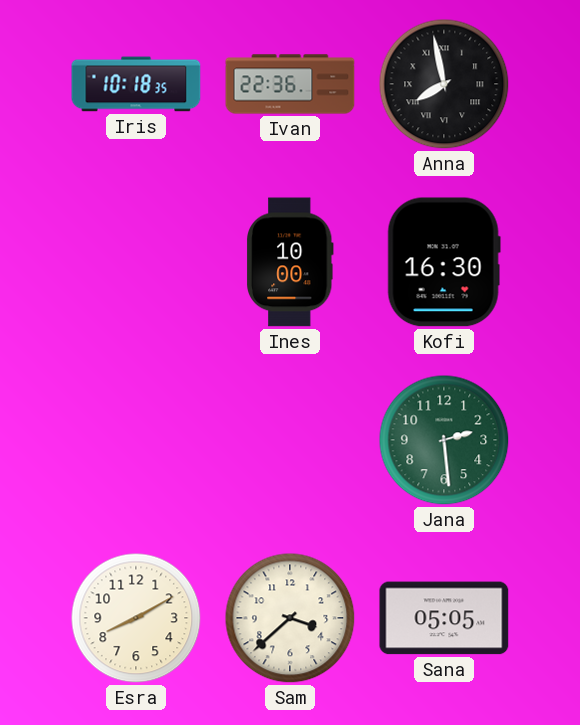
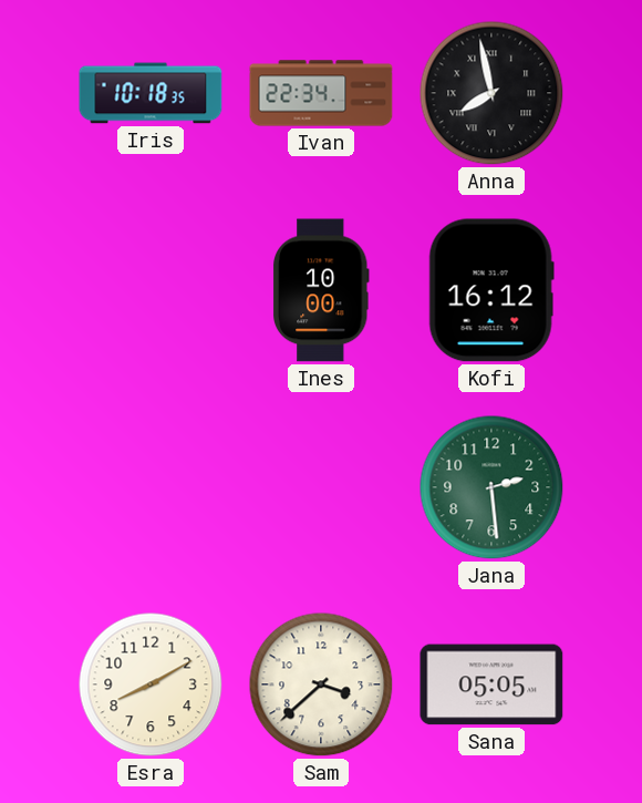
Ivan: 22:36 -> 22:34 (321, 93)
Kofi: 16:30 -> 16:12 (491, 290)
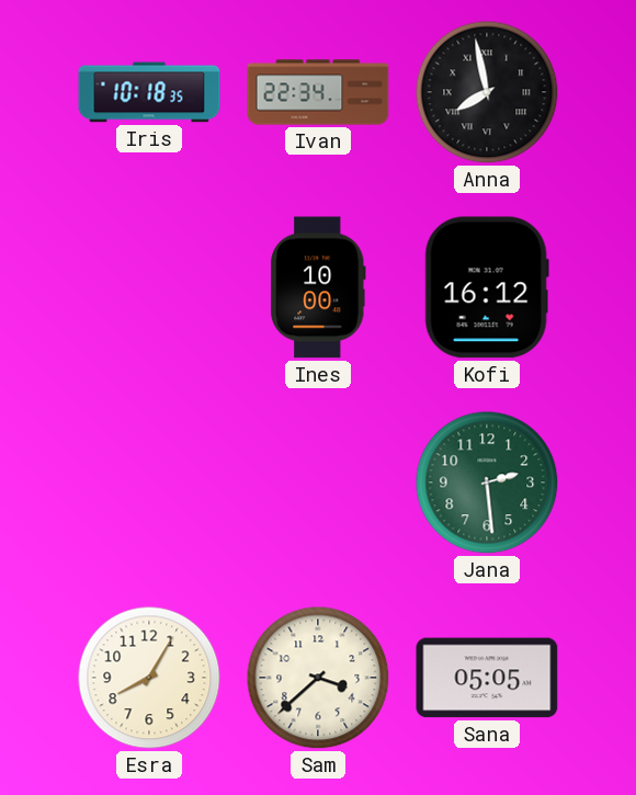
Esra: 8:10 -> 8:05 (149, 678)
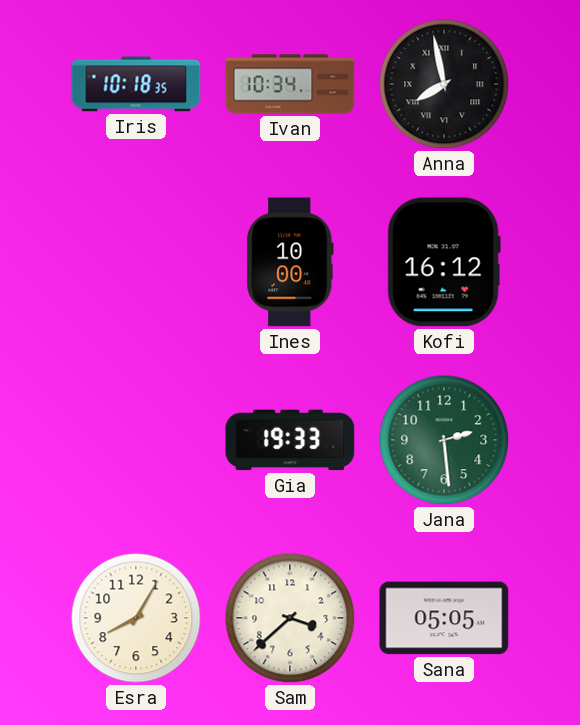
Ivan: 22:34 -> 10:34 (290, 84)
Gia: none -> 19:33 (290, 440)
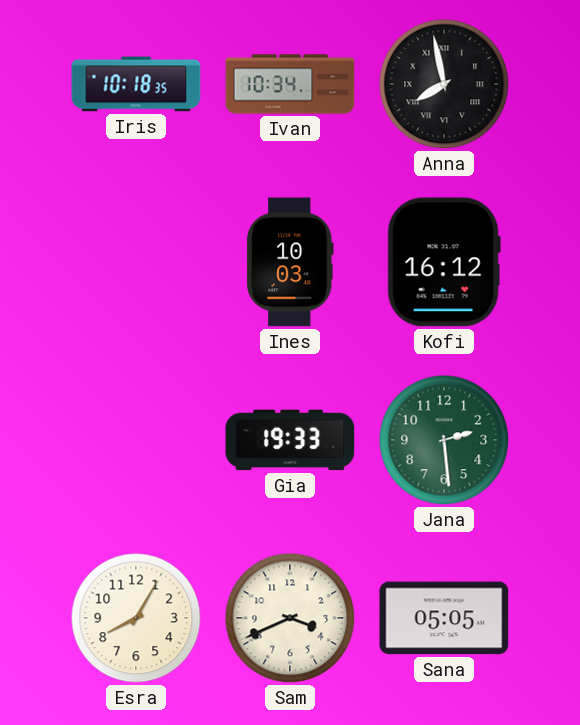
Ines: 10:00 -> 10:03 (290, 262)
Sam: 3:38 -> 3:41 (290, 618)
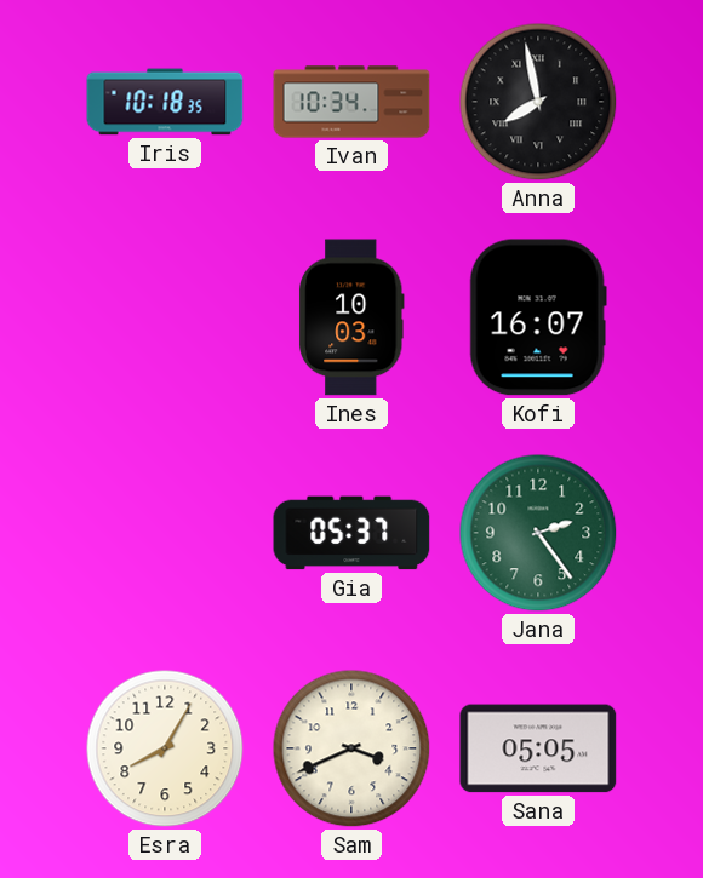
Kofi: 16:12 -> 16:07 (538, 317)
Gia: 19:33 -> 05:37 (351, 533)
Jana: 2:29 -> 2:24 (538, 533)
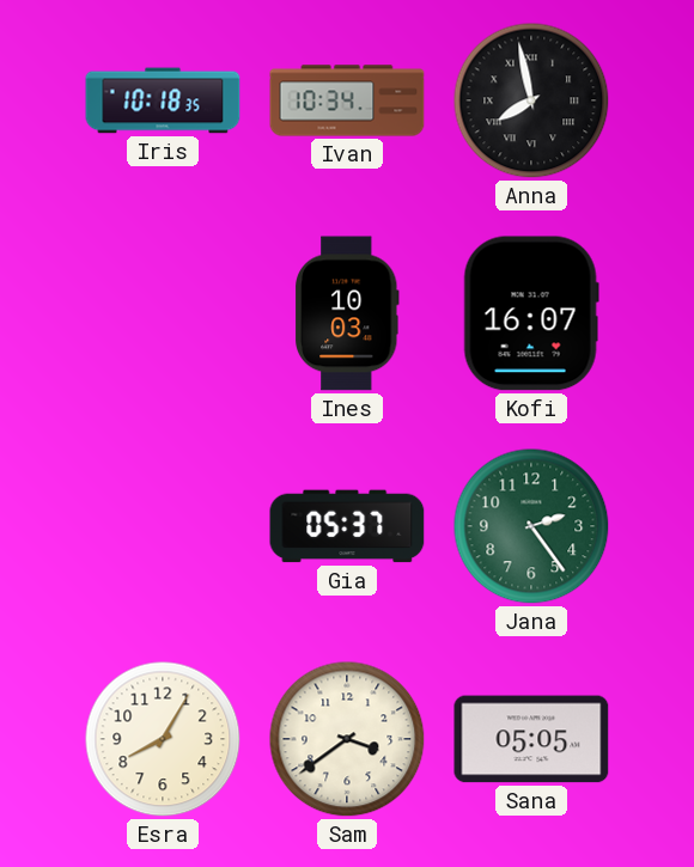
Sam: 3:41 -> 3:39 (347, 739)
